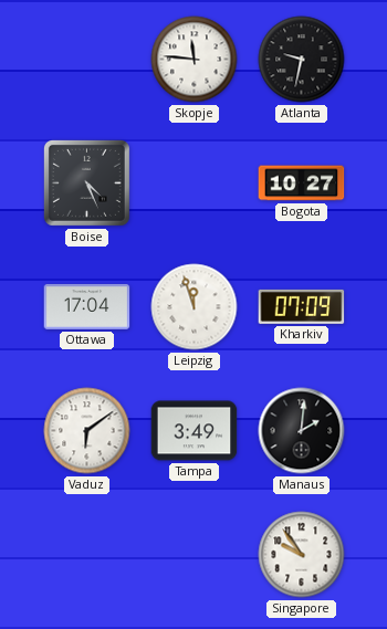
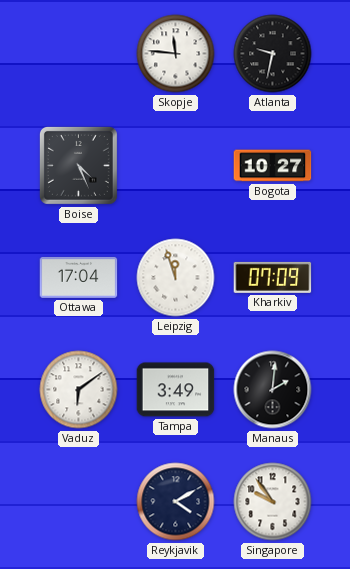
Reykjavik: none -> 4:10 (176, 502)
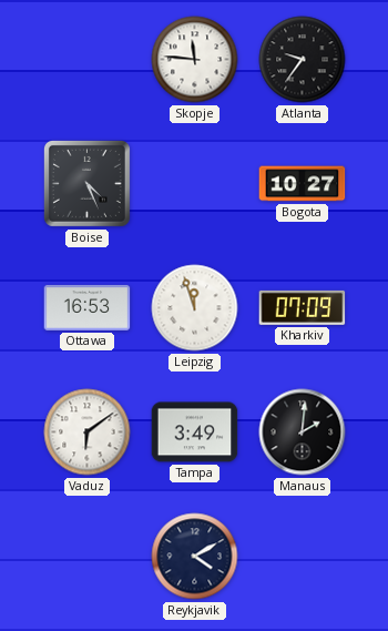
Atlanta: 9:32 -> 9:36 (303, 60)
Ottawa: 17:04 -> 16:53 (88, 307)
Singapore: 9:54 -> none (273, 502)
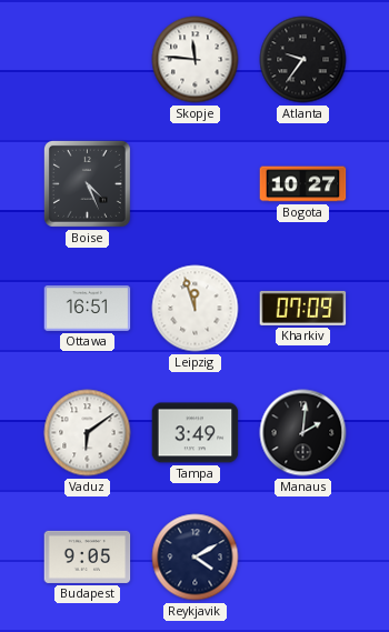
Ottawa: 16:53 -> 16:51 (88, 308)
Budapest: none -> 9:05 (88, 556)
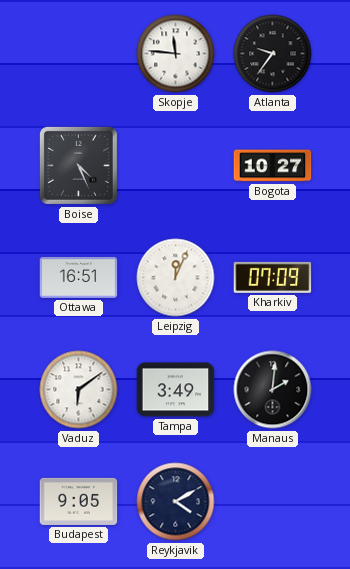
Leipzig: 11:57 -> 12:04 (176, 278)
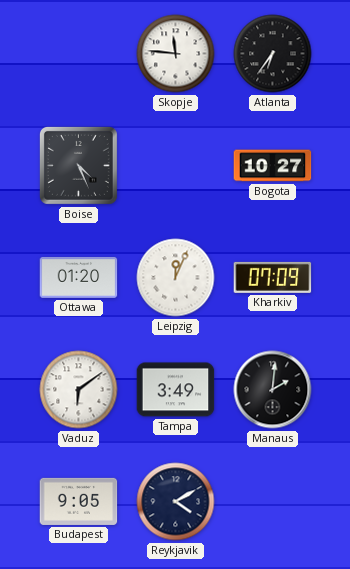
Atlanta: 9:36 -> 6:36 (273, 54)
Ottawa: 16:51 -> 01:20 (79, 277)
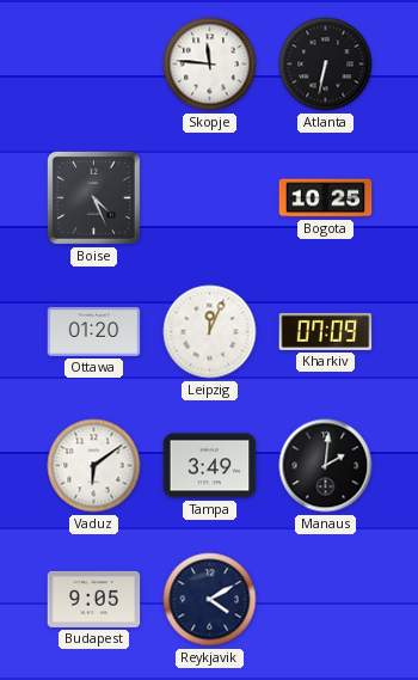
Atlanta: 6:36 -> 6:32 (326, 65)
Bogota: 10:27 -> 10:25 (326, 198)
